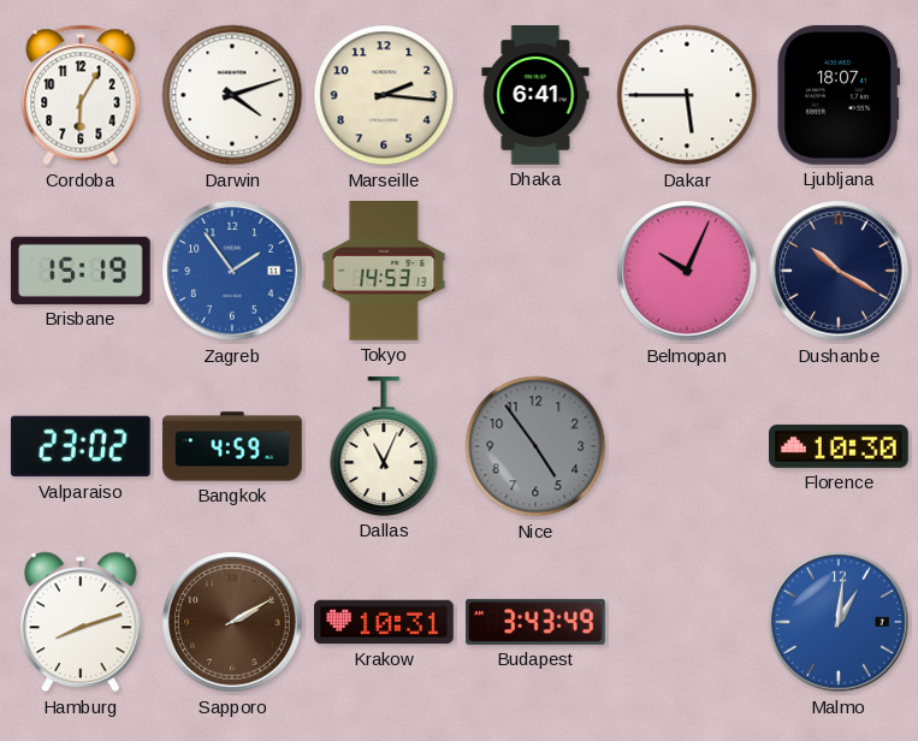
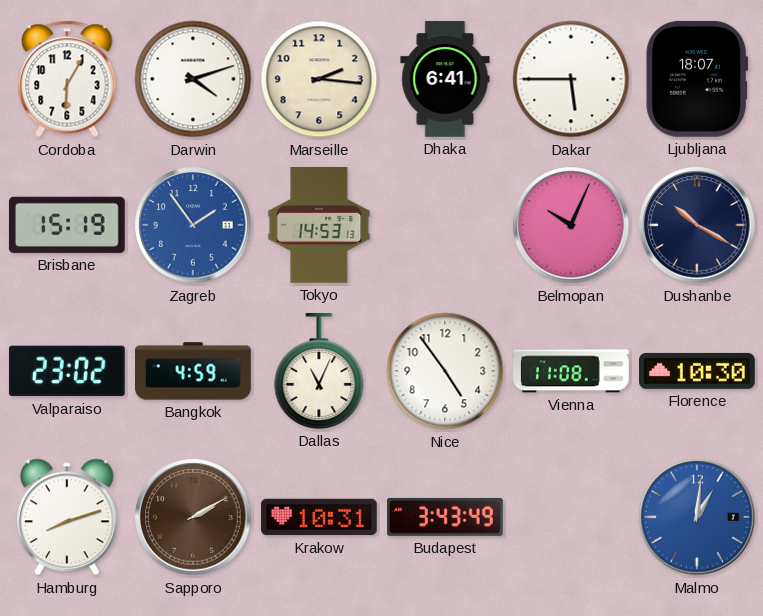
Nice dial: grey -> white (445, 371)
Vienna: none -> 11:08 (571, 371)
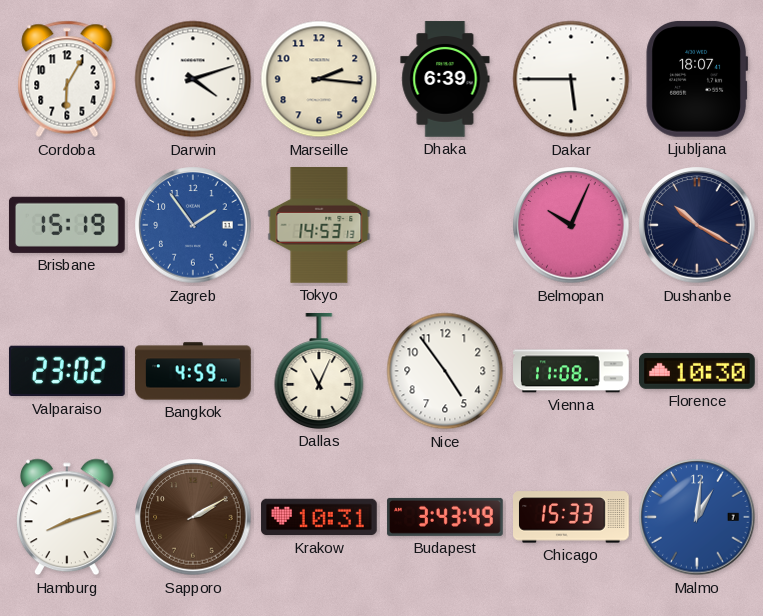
Dhaka: 6:41 -> 6:39 (445, 79)
Chicago: none -> 15:33 (572, 517)
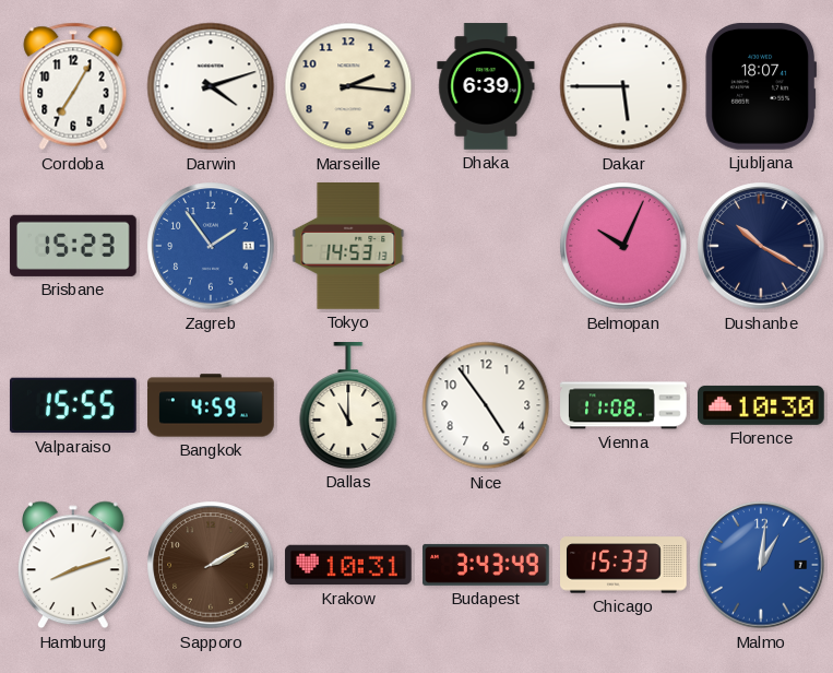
Cordoba: 6:05 -> 7:05 (73, 86)
Brisbane: 15:19 -> 15:23 (73, 246)
Valparaiso: 23:02 -> 15:55 (73, 405)
Dallas: 11:04 -> 11:00 (348, 406)
